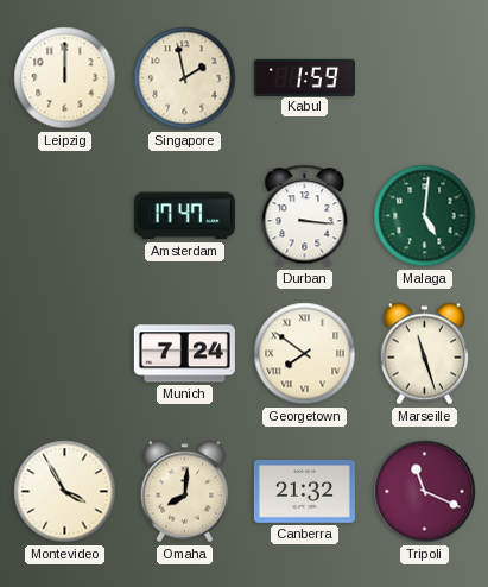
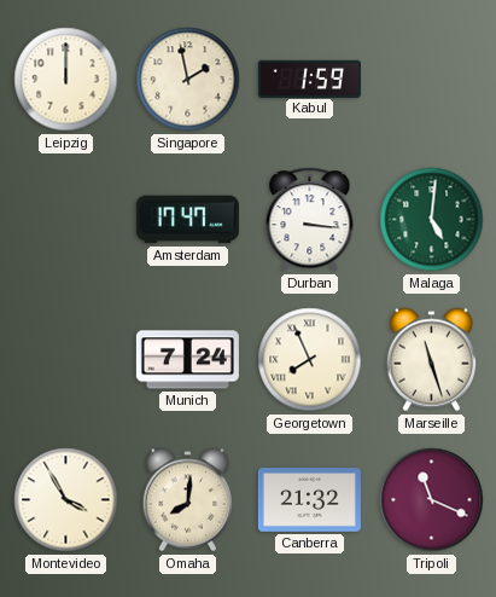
Georgetown: 7:51 -> 7:56 (310, 360)
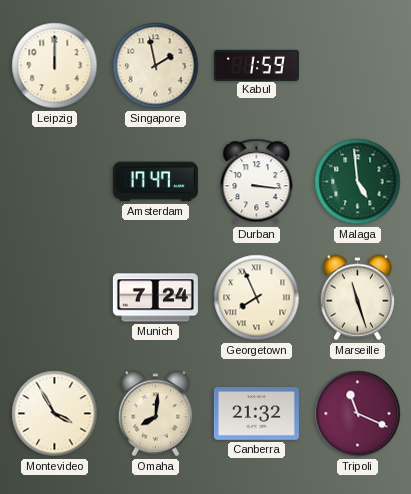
Malaga: 5:01 -> 4:59 (358, 182)
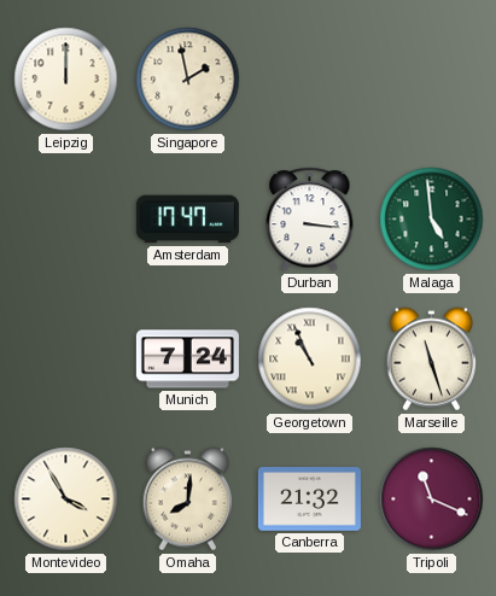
Kabul: 1:59 -> none (256, 65)
Georgetown: 7:56 -> 10:56 (310, 360)
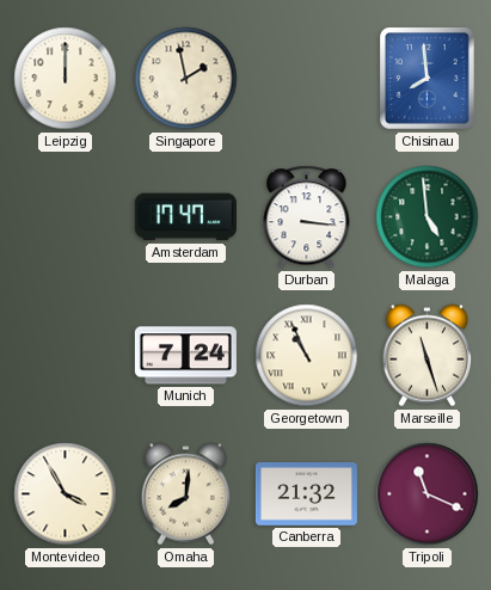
Chisinau: none -> 7:59 (428, 79)
